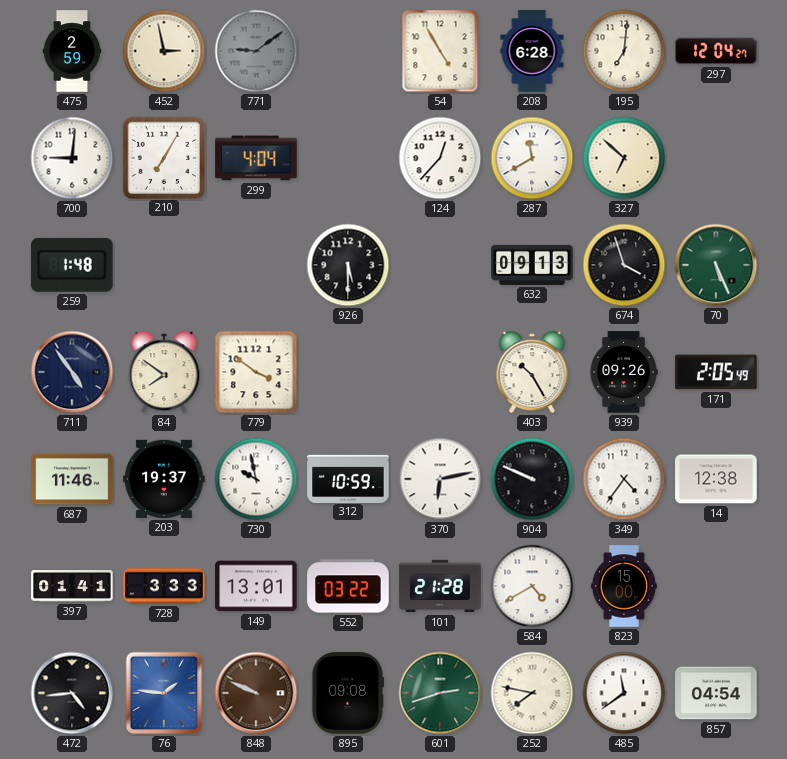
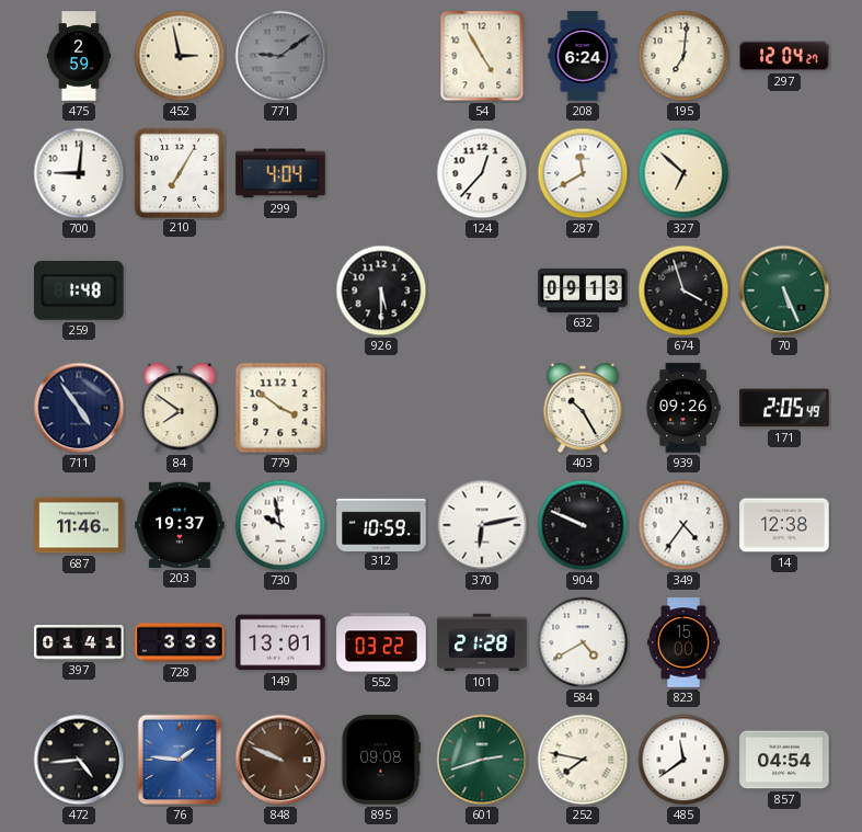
208: 6:28 -> 6:24 (583, 56)
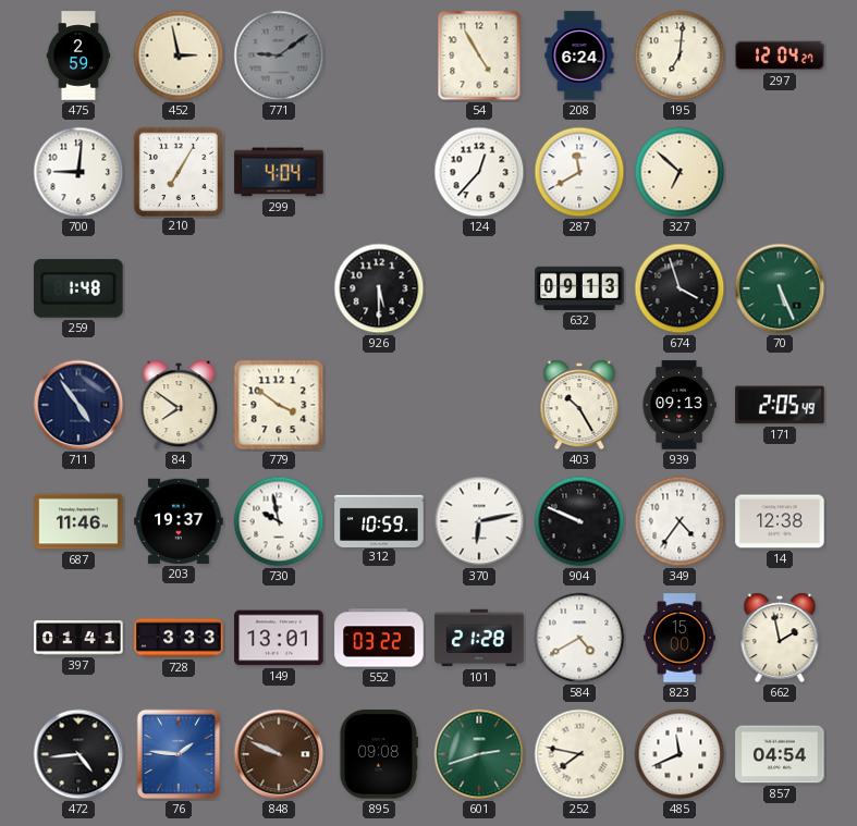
939: 09:26 -> 09:13 (680, 405)
662: none -> 1:58 (780, 638)
485: 11:39 -> 11:41 (680, 754)
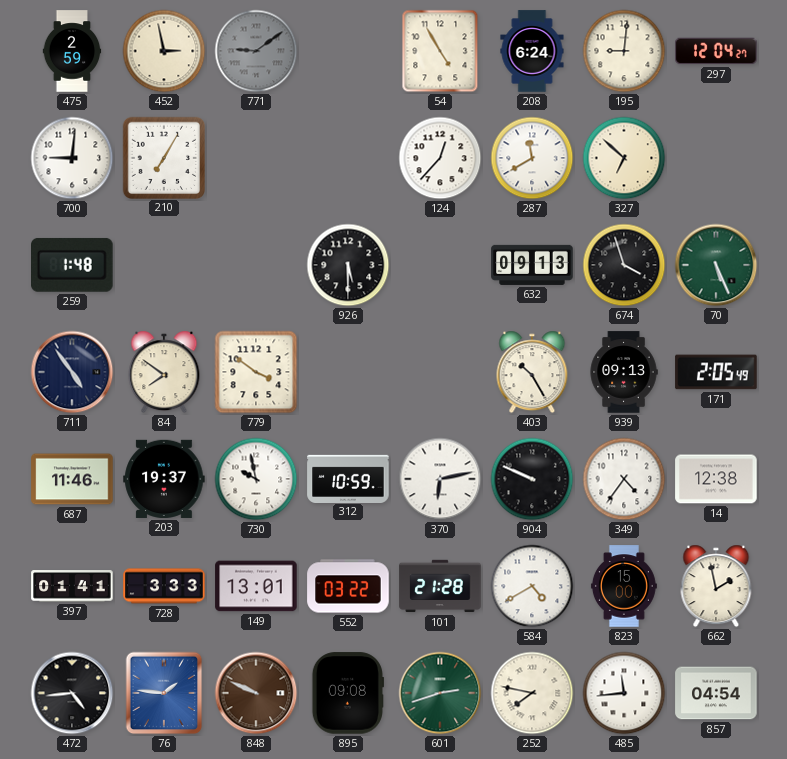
195: 7:01 -> 9:01 (624, 51)
299: 4:04 -> none (279, 172)
485: 11:41 -> 11:44 (624, 693)
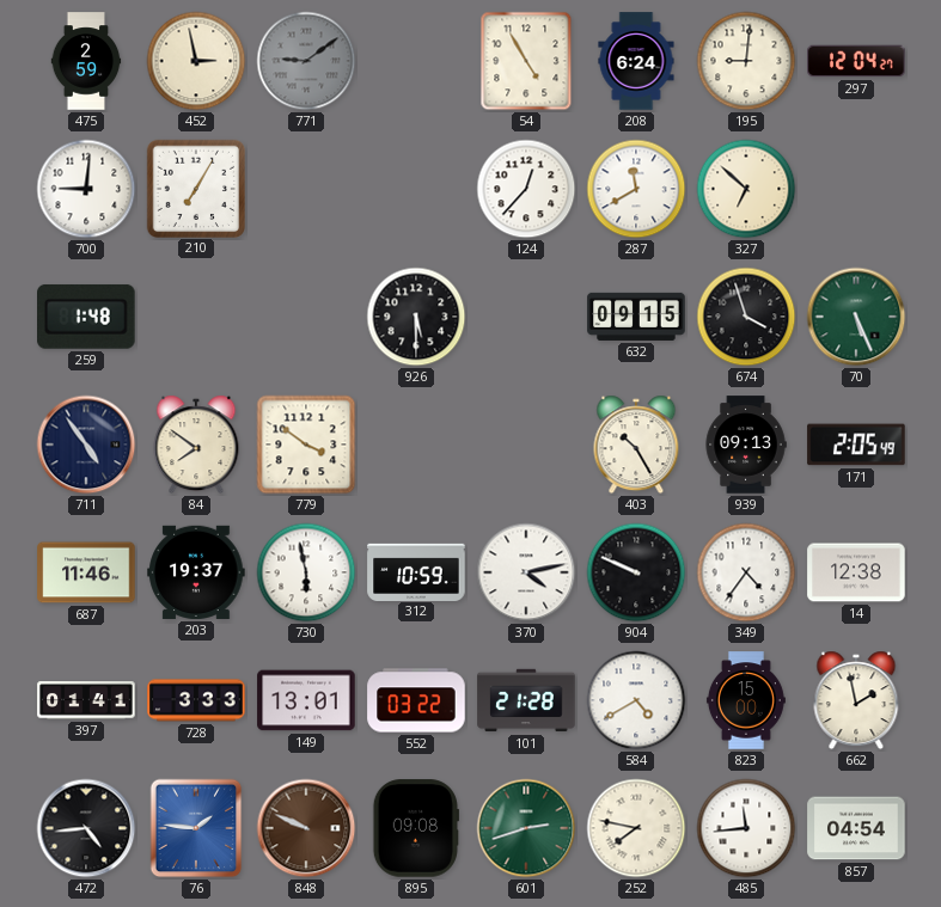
632: 09:13 -> 09:15 (636, 317)
730: 9:58 -> 5:58 (306, 572)
370: 6:13 -> 4:13 (526, 572)
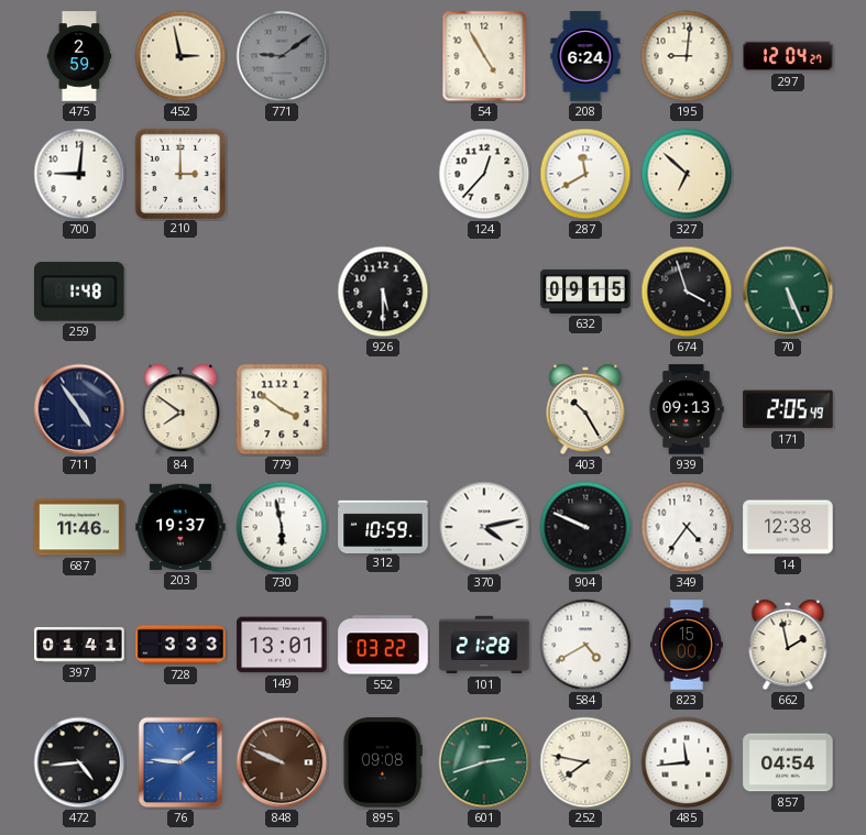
210: 7:05 -> 3:00 (179, 173)
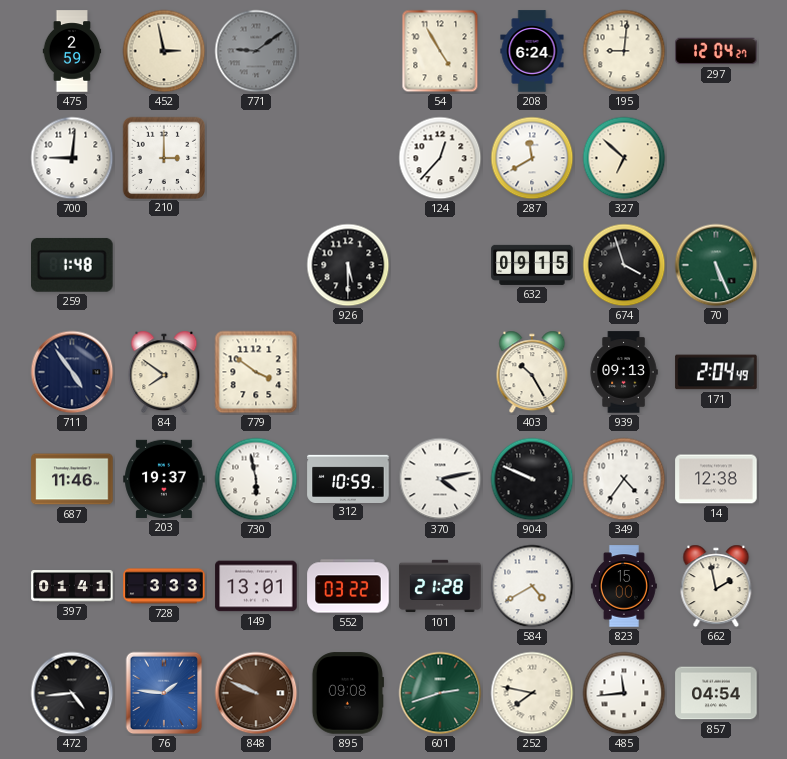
171: 2:05 -> 2:04 (716, 372)
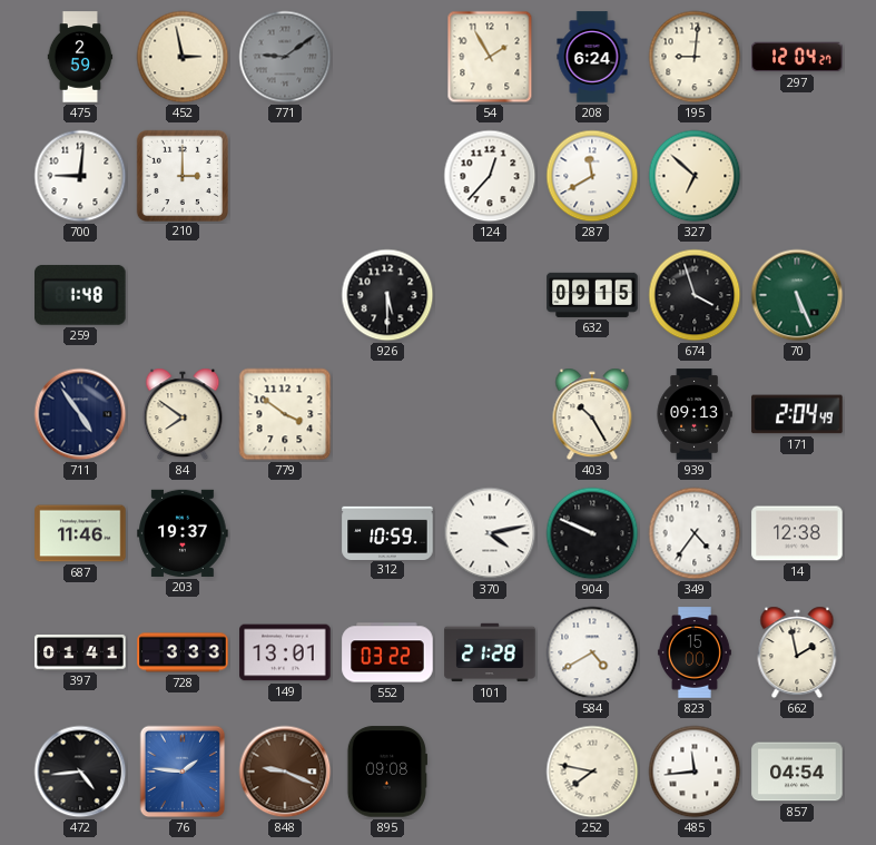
54: 4:55 -> 1:55 (490, 57)
730: 5:58 -> none (256, 479)
848: 9:49 -> 9:19 (285, 772)
601: 2:42 -> none (440, 693)
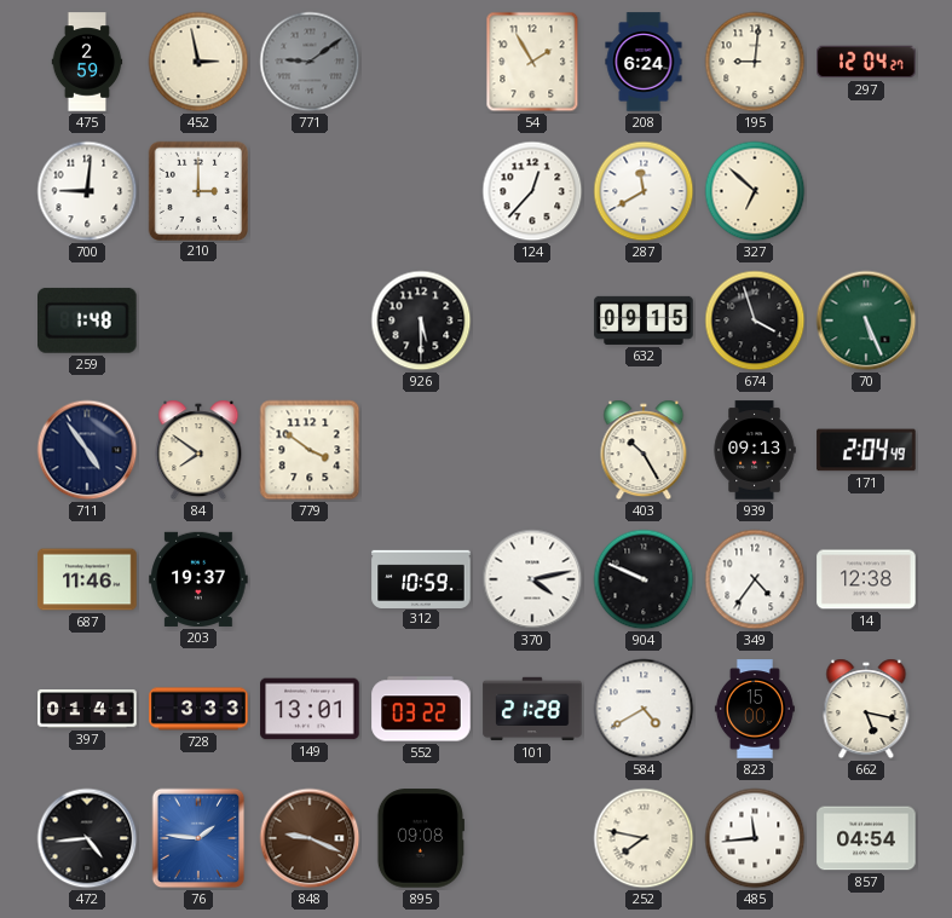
662: 1:58 -> 5:17 (866, 709)
